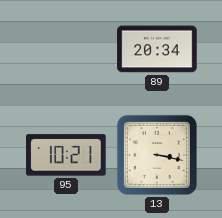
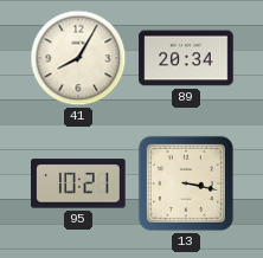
41: none -> 8:05 (78, 58)
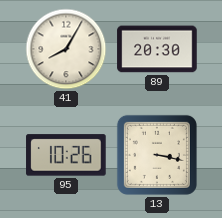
89: 20:34 -> 20:30 (157, 49)
95: 10:21 -> 10:26 (66, 155)
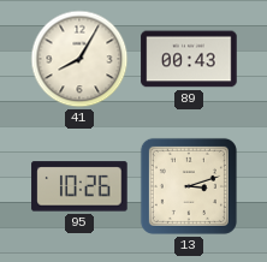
89: 20:30 -> 00:43 (189, 59)
13: 3:17 -> 3:12 (189, 186)
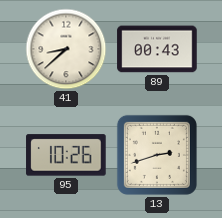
41: 8:05 -> 8:38 (66, 49)
13: 3:12 -> 2:42 (157, 155)
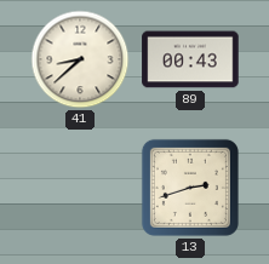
95: 10:26 -> none (66, 155)
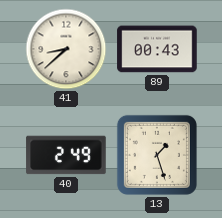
40: none -> 2:49 (66, 155)
13: 2:42 -> 1:27 (157, 155)
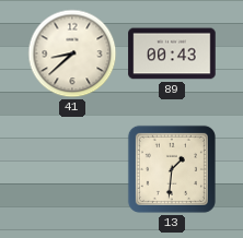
40: 2:49 -> none (66, 155)
13: 1:27 -> 1:31 (172, 169)
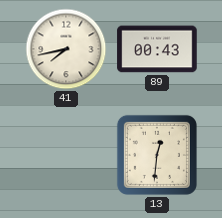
41: 8:38 -> 7:43 (66, 49)
13: 1:31 -> 12:31 (157, 155)
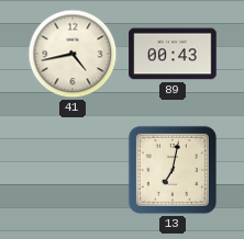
41: 7:43 -> 4:43 (73, 54)
13: 12:31 -> 7:02 (173, 170)
